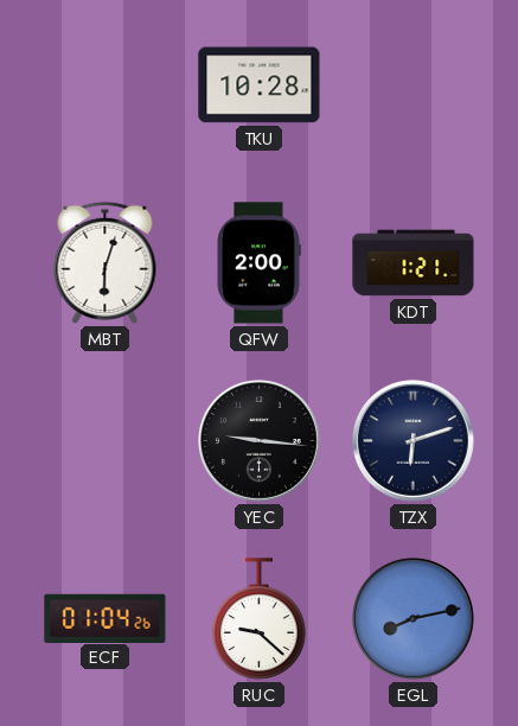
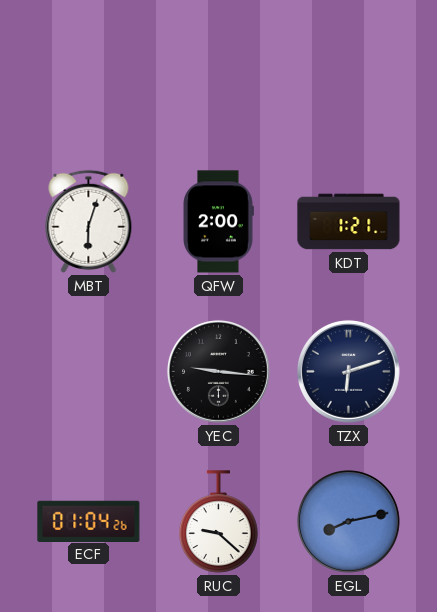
TKU: 10:28 -> none (260, 85)
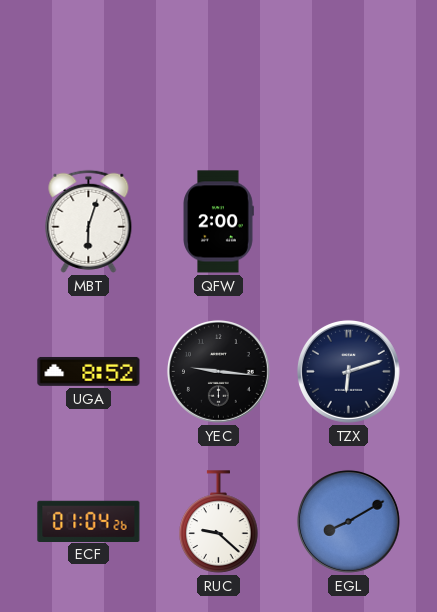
KDT: 1:21 -> none (349, 222)
UGA: none -> 8:52 (89, 371)
EGL: 8:13 -> 8:10 (348, 521)
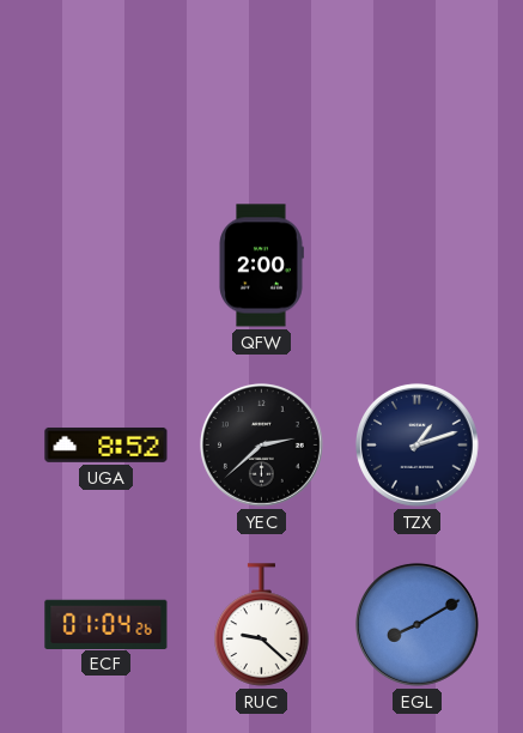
MBT: 6:03 -> none (89, 221)
YEC: 9:16 -> 2:38 (261, 444)
TZX: 6:12 -> 1:12 (416, 444)
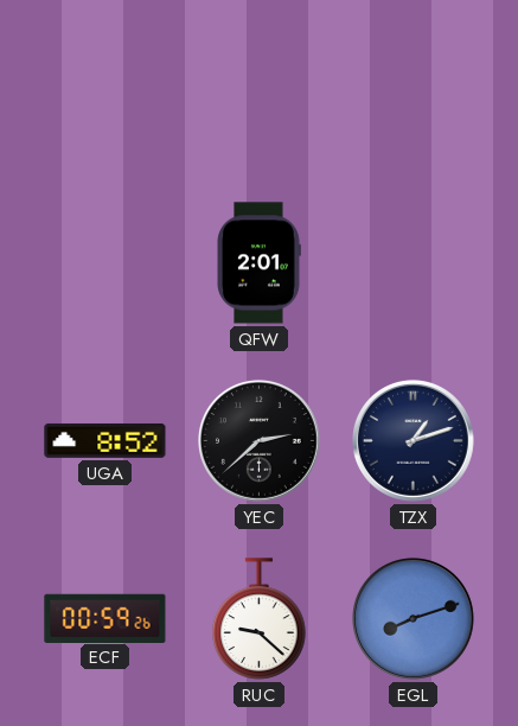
QFW: 2:00 -> 2:01 (258, 263)
ECF: 01:04 -> 00:59 (105, 618)
EGL: 8:10 -> 8:12 (413, 618)
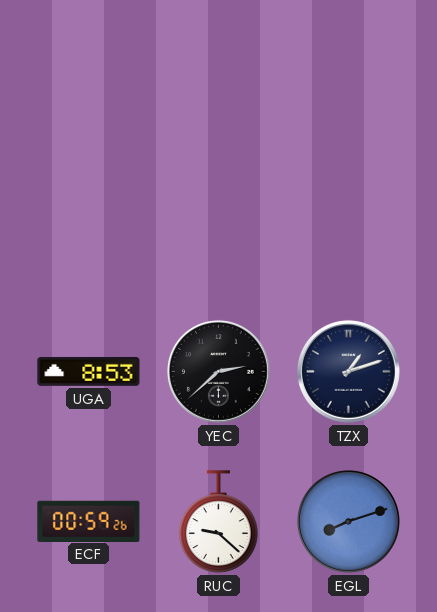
QFW: 2:01 -> none (258, 263)
UGA: 8:52 -> 8:53 (89, 371)
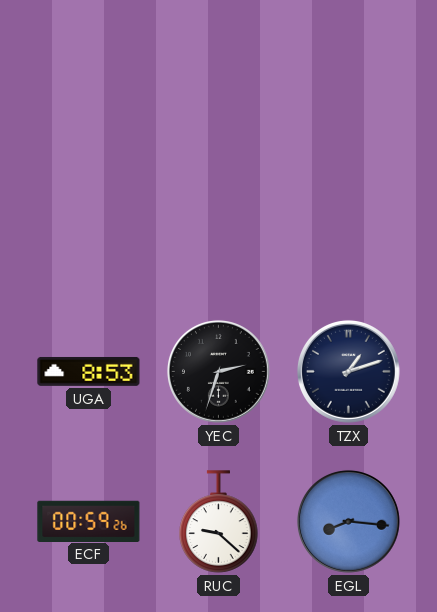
YEC: 2:38 -> 2:33 (218, 371)
EGL: 8:12 -> 8:16 (348, 521)
